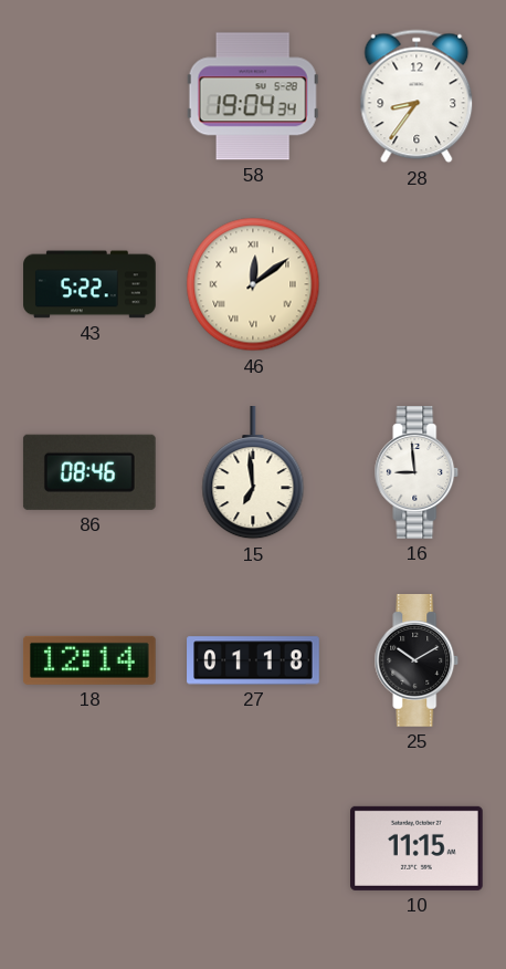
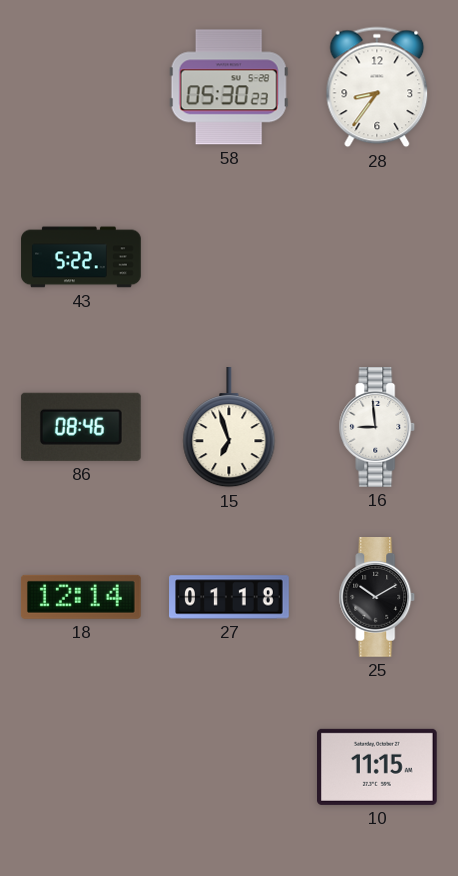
58: 19:04 -> 05:30 (229, 87)
46: 12:09 -> none (253, 284)
15: 6:59 -> 6:57 (229, 428)
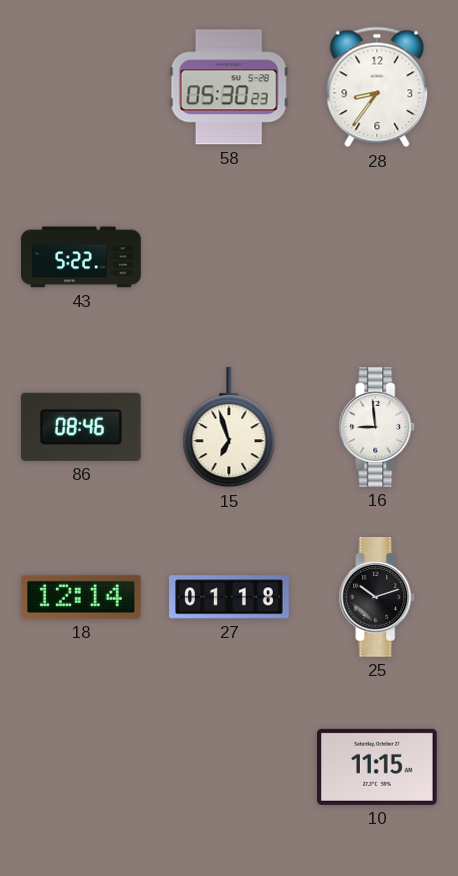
25: 10:10 -> 10:12 (377, 598)
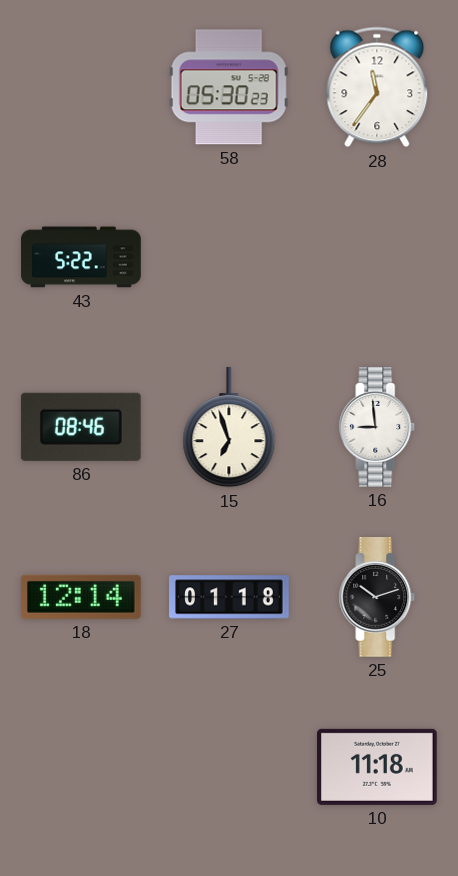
28: 8:36 -> 11:36 (377, 87)
10: 11:15 -> 11:18 (378, 767)
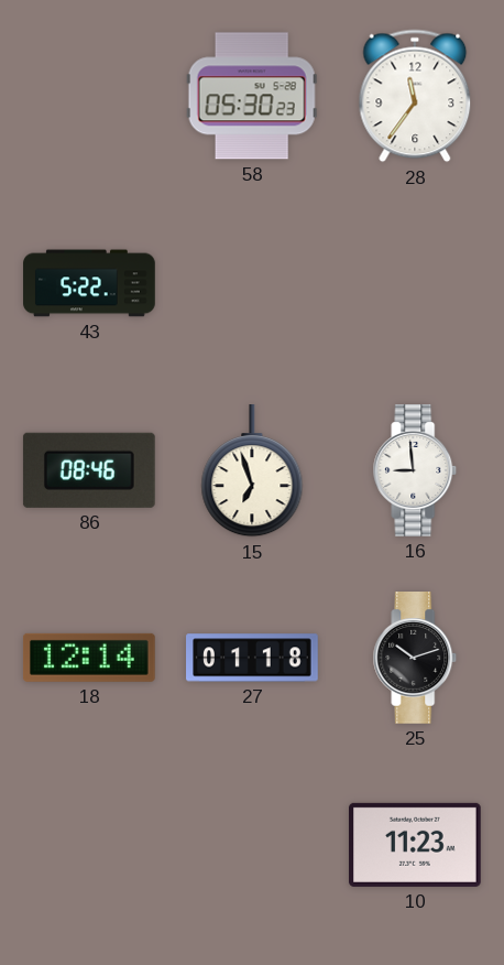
10: 11:18 -> 11:23 (416, 845)
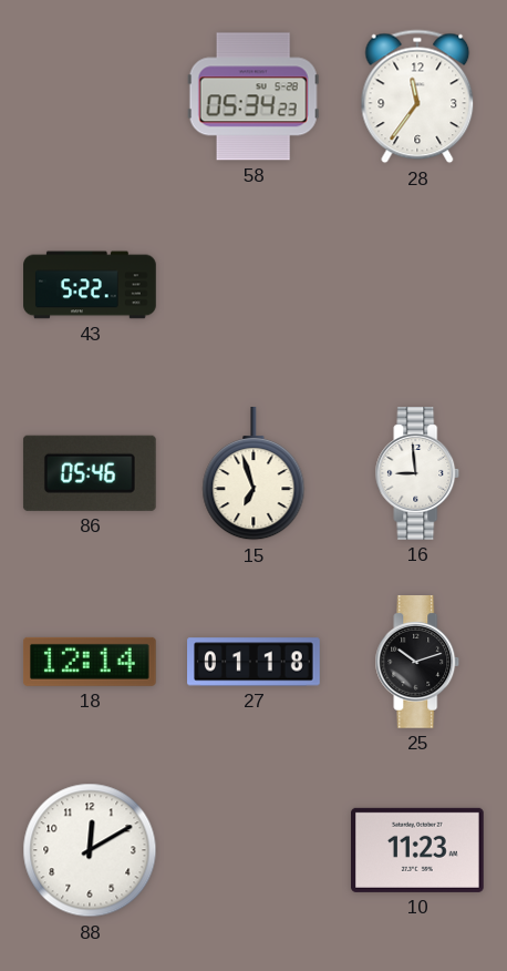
58: 05:30 -> 05:34 (253, 96)
86: 08:46 -> 05:46 (90, 473)
88: none -> 12:10 (90, 850)
